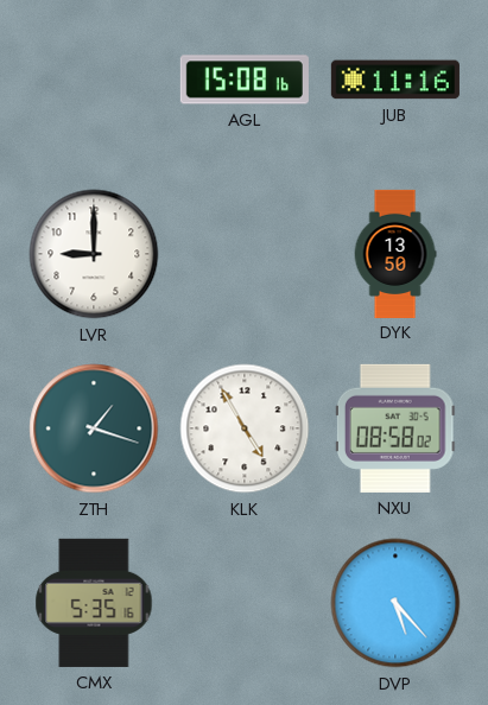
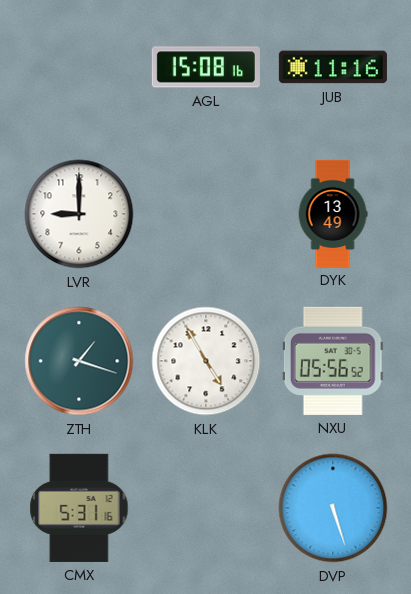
DYK: 13:50 -> 13:49 (333, 213)
NXU: 08:58 -> 05:56 (333, 361)
CMX: 5:35 -> 5:31 (79, 508)
DVP: 5:23 -> 5:27 (333, 508)
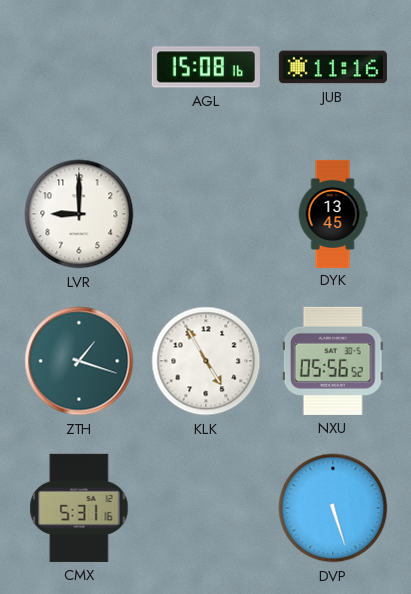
DYK: 13:49 -> 13:45 (333, 213)
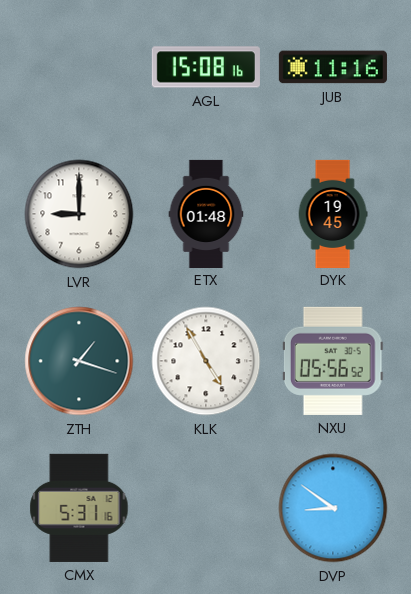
ETX: none -> 01:48 (206, 213)
DYK: 13:45 -> 19:45 (333, 213)
DVP: 5:27 -> 8:51 (333, 508)
